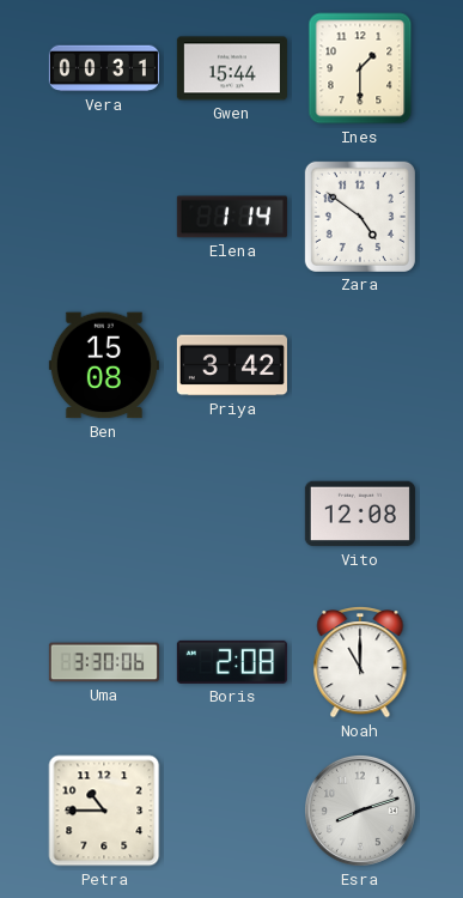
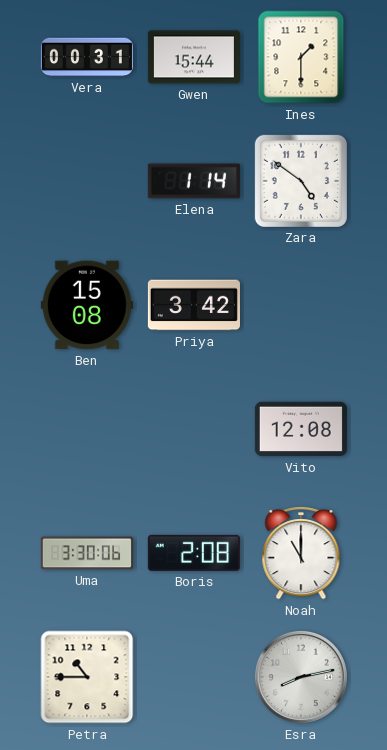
Esra: 8:12 -> 8:13 (301, 677)
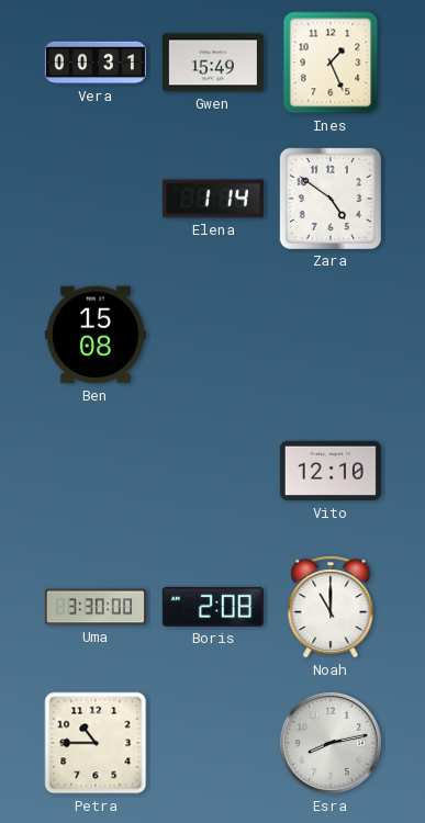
Gwen: 15:44 -> 15:49 (213, 63)
Ines: 1:30 -> 1:26 (331, 63)
Priya: 3:42 -> none (194, 305)
Vito: 12:08 -> 12:10 (331, 471)
Uma: 3:30:06 -> 3:30:00 (96, 607)
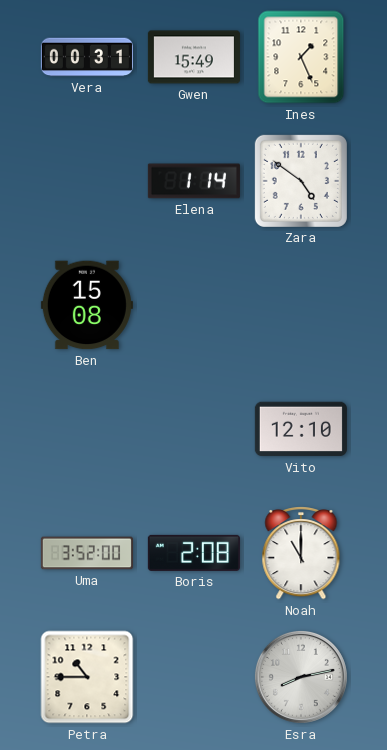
Uma: 3:30 -> 3:52 (87, 553)
